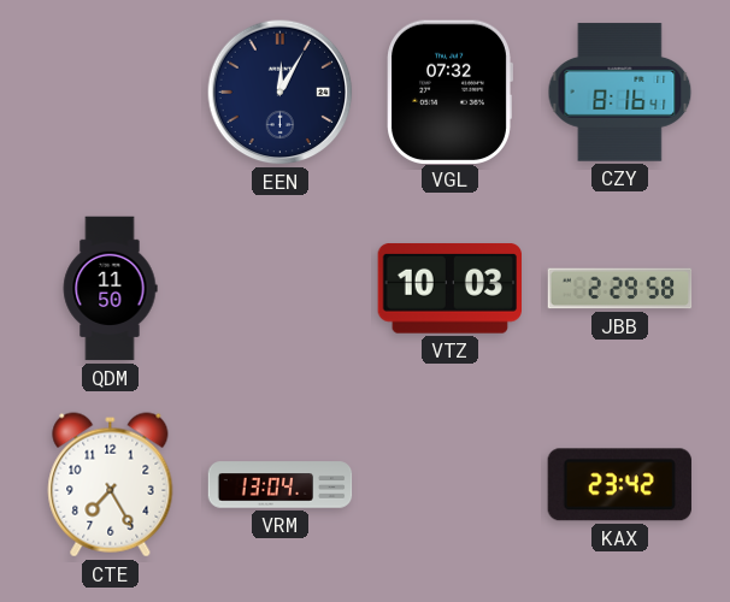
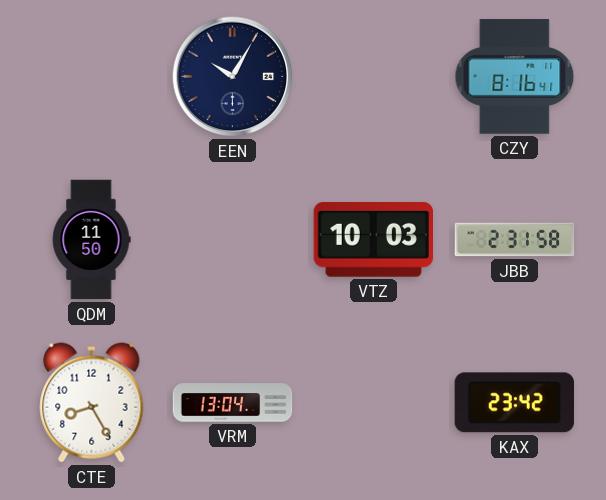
EEN: 12:05 -> 10:05 (233, 77)
VGL: 07:32 -> none (449, 92)
JBB: 2:29 -> 2:31 (515, 240)
CTE: 7:25 -> 8:25 (92, 403)
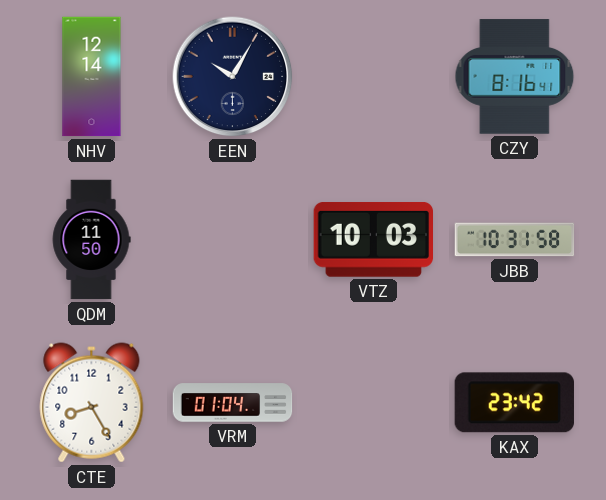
NHV: none -> 12:14 (92, 77)
JBB: 2:31 -> 10:31 (515, 240)
VRM: 13:04 -> 01:04 (233, 403)
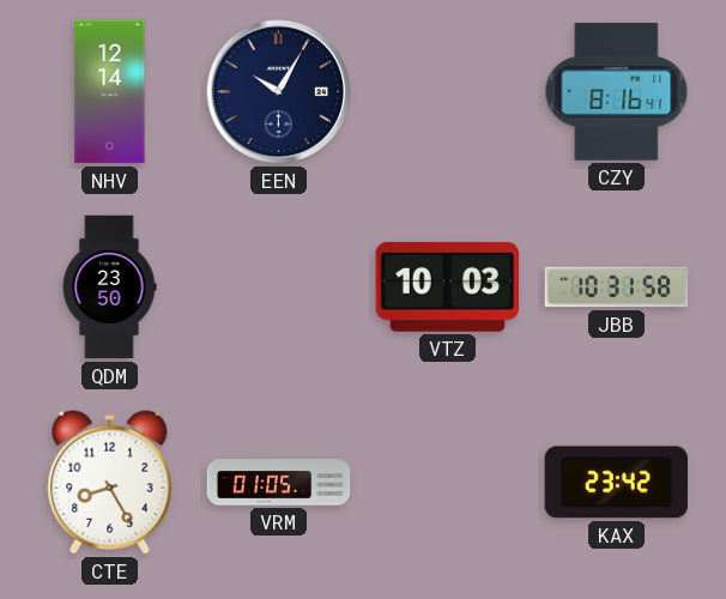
QDM: 11:50 -> 23:50 (109, 288)
VRM: 01:04 -> 01:05 (279, 483)
